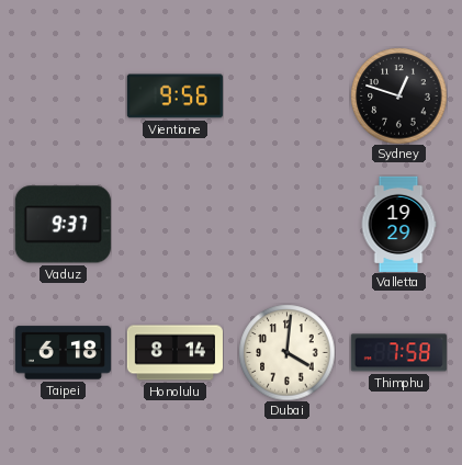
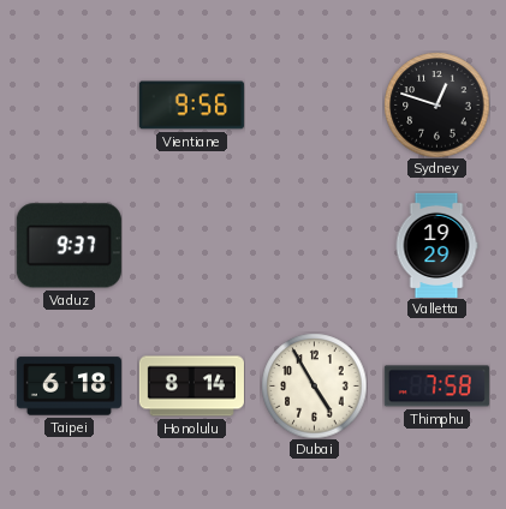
Dubai: 4:01 -> 4:55 (314, 385)
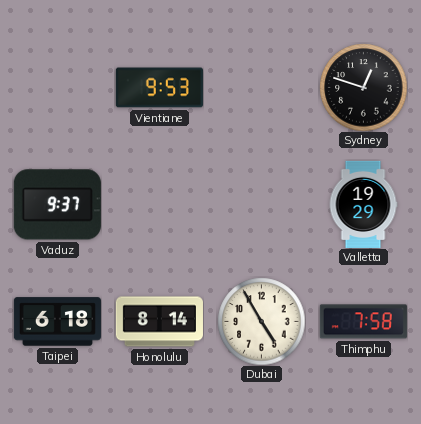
Vientiane: 9:56 -> 9:53 (159, 88)
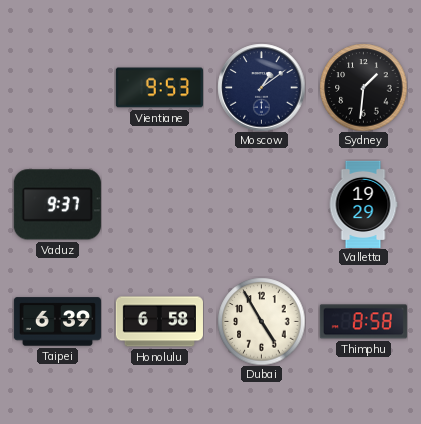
Moscow: none -> 1:09 (261, 87)
Sydney: 12:48 -> 1:31 (363, 87)
Taipei: 6:18 -> 6:39 (57, 322)
Honolulu: 8:14 -> 6:58 (159, 322)
Thimphu: 7:58 -> 8:58 (363, 322)
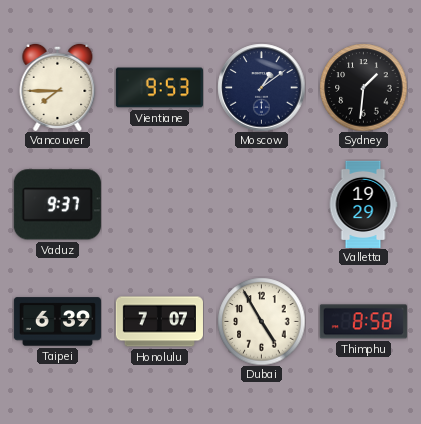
Vancouver: none -> 7:45 (58, 87)
Honolulu: 6:58 -> 7:07 (159, 322)
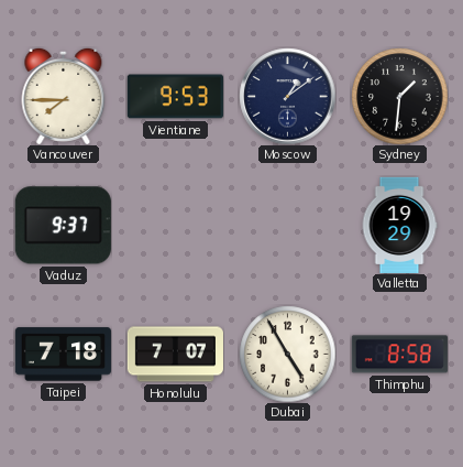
Taipei: 6:39 -> 7:18 (63, 355)
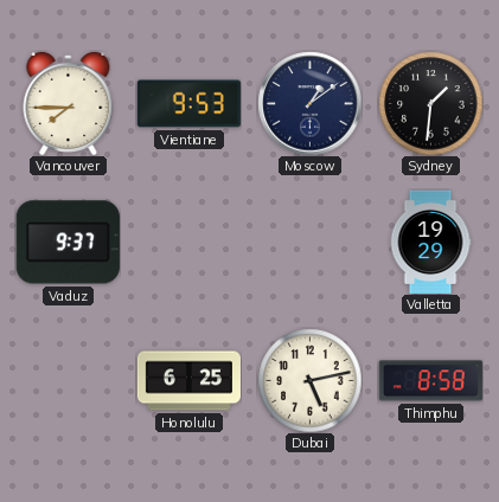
Taipei: 7:18 -> none (63, 355)
Honolulu: 7:07 -> 6:25 (188, 381)
Dubai: 4:55 -> 5:13 (309, 380)
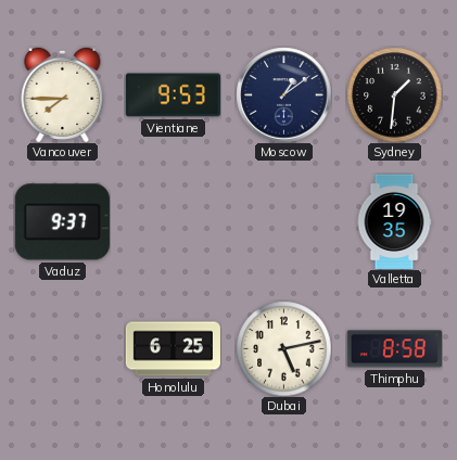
Valletta: 19:29 -> 19:35 (394, 221)
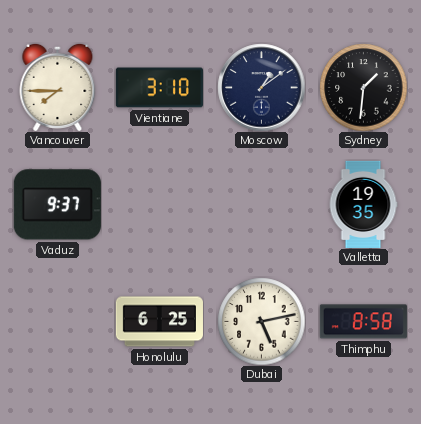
Vientiane: 9:53 -> 3:10 (159, 88)
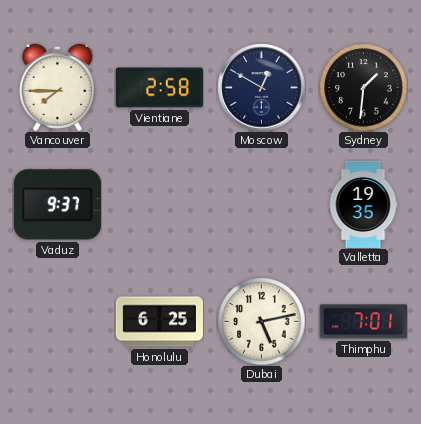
Vientiane: 3:10 -> 2:58 (159, 88)
Moscow: 1:09 -> 12:50 (261, 87)
Thimphu: 8:58 -> 7:01 (363, 322)
